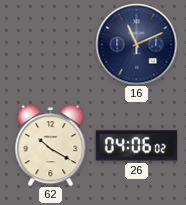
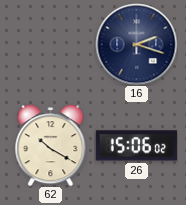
16: 11:11 -> 2:18 (136, 44)
26: 04:06 -> 15:06 (136, 146)
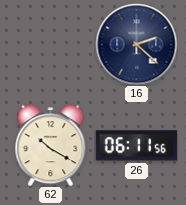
16: 2:18 -> 2:22 (136, 44)
26: 15:06 -> 06:11 (136, 146)
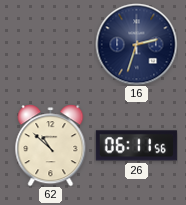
16: 2:22 -> 2:33 (136, 44)
62: 10:20 -> 10:52 (51, 145)
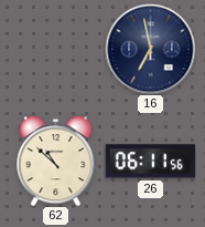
16: 2:33 -> 6:58 (150, 49)
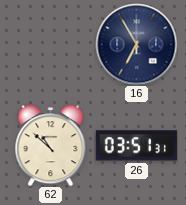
16: 6:58 -> 6:55 (136, 44)
26: 06:11 -> 03:51 (136, 146)
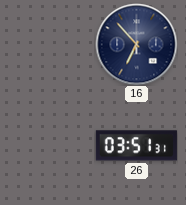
16: 6:55 -> 6:53 (136, 44)
62: 10:52 -> none (51, 145)
